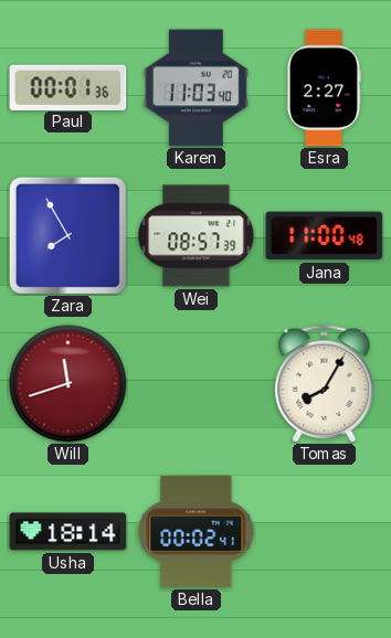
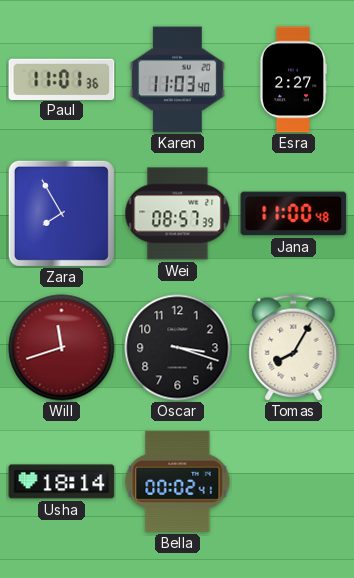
Paul: 00:01 -> 11:01 (62, 79)
Oscar: none -> 3:18 (178, 348)
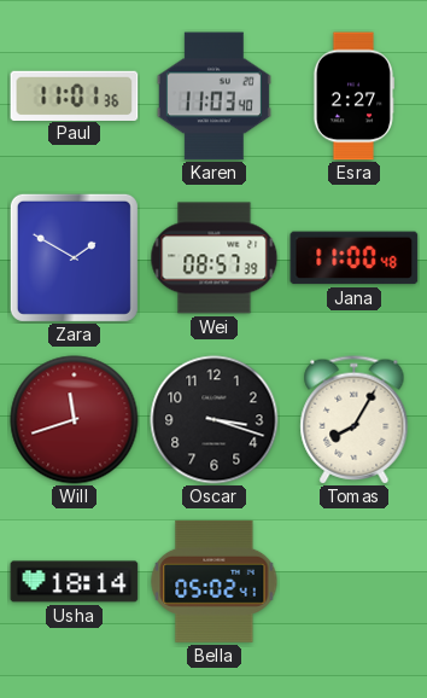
Zara: 7:55 -> 1:50 (74, 257)
Bella: 00:02 -> 05:02 (215, 581)
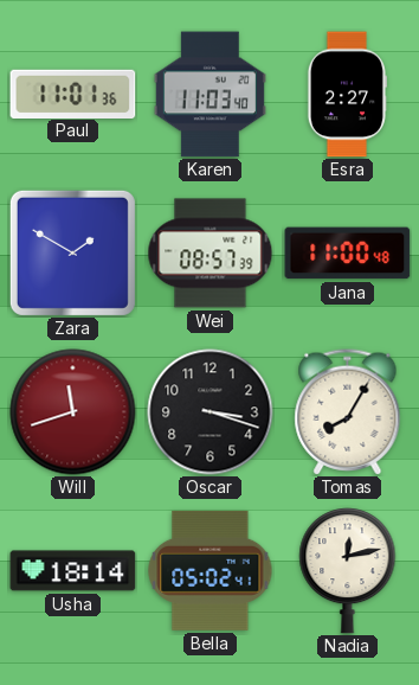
Nadia: none -> 12:13 (348, 571)
